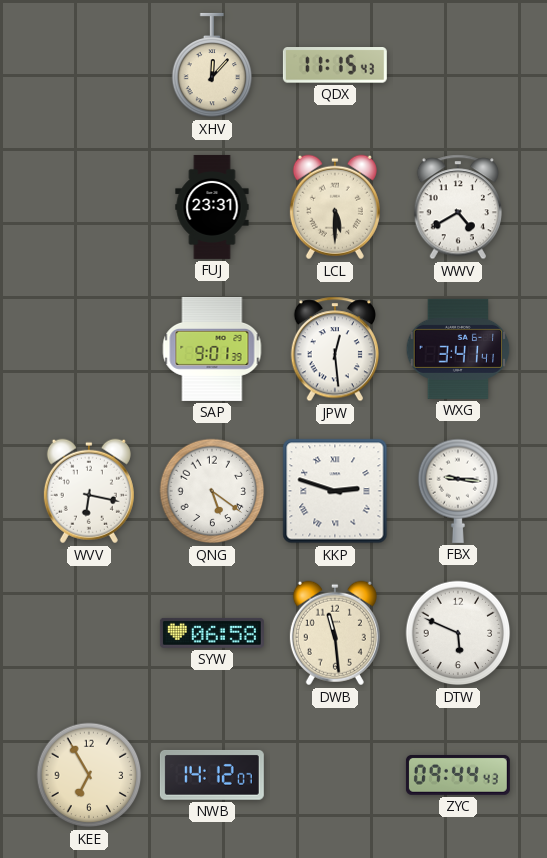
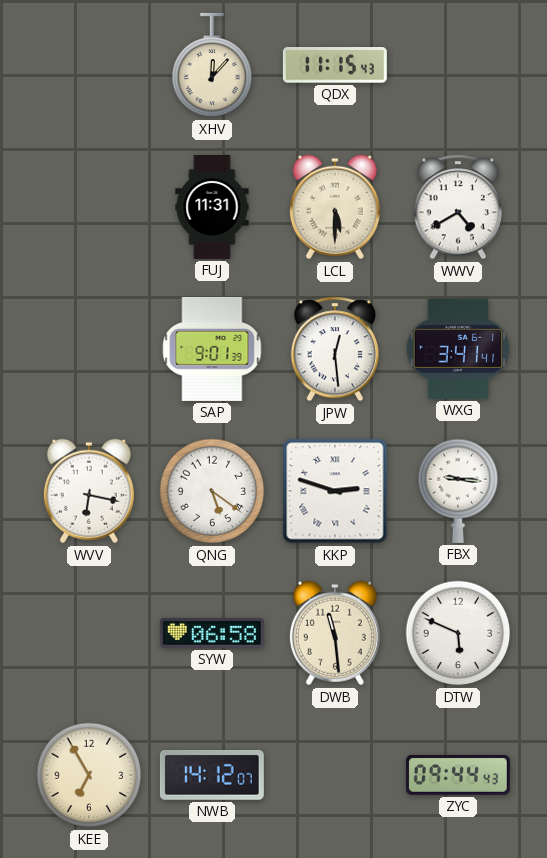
FUJ: 23:31 -> 11:31 (212, 207)
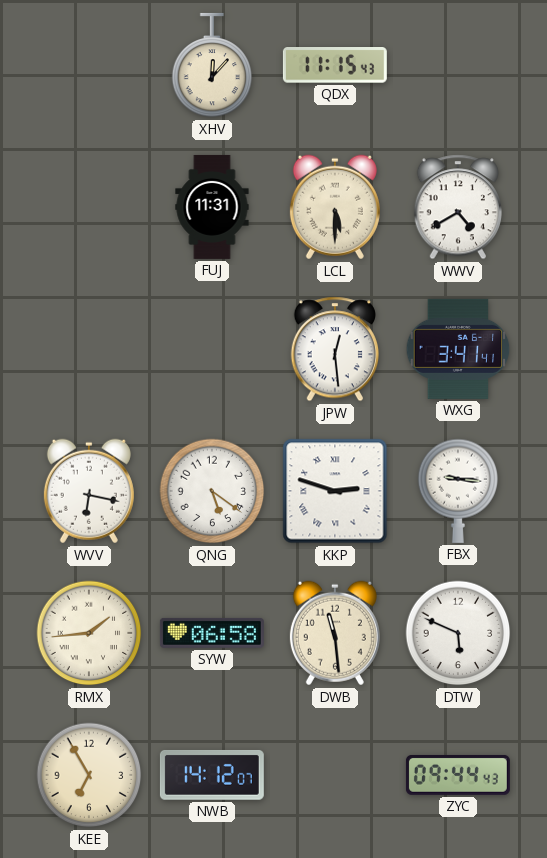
SAP: 9:01 -> none (212, 349)
RMX: none -> 1:44 (89, 633)
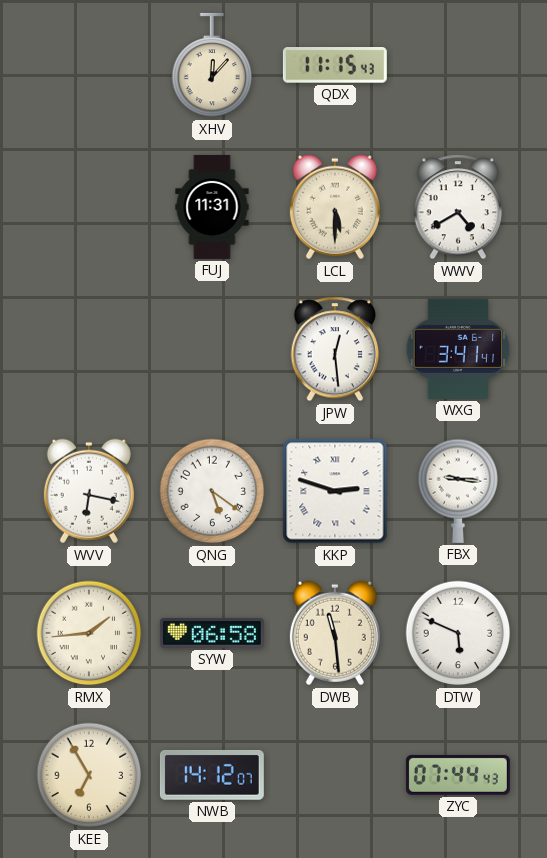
ZYC: 09:44 -> 07:44 (458, 775)
